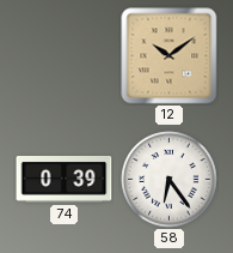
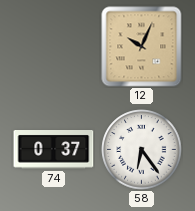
12: 10:09 -> 10:04 (142, 47)
74: 0:39 -> 0:37 (54, 150)
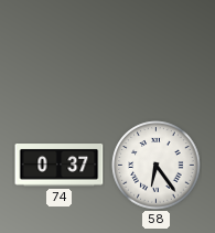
12: 10:04 -> none (142, 47)
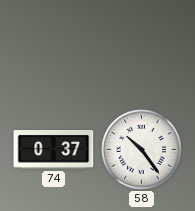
58: 6:24 -> 10:24 (142, 150)
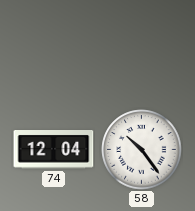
74: 0:37 -> 12:04 (54, 150)
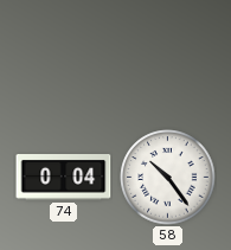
74: 12:04 -> 0:04 (64, 178)
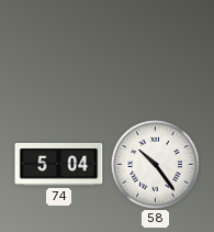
74: 0:04 -> 5:04 (59, 165)
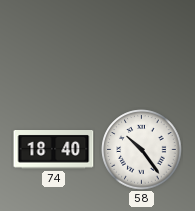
74: 5:04 -> 18:40 (54, 150)
